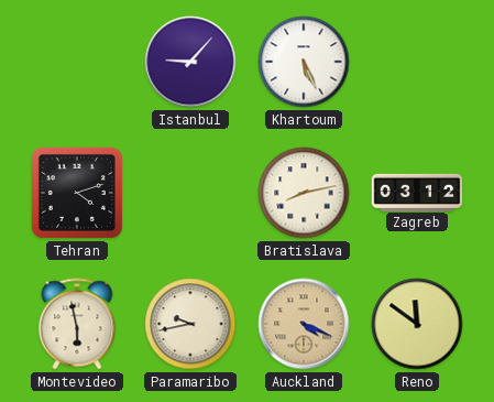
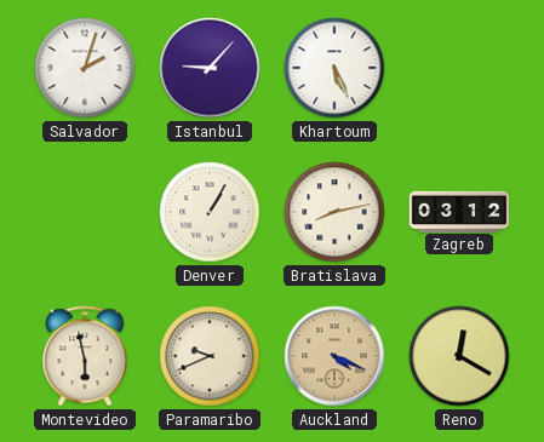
Salvador: none -> 2:03 (85, 68)
Tehran: 4:12 -> none (77, 193)
Denver: none -> 1:05 (210, 212)
Paramaribo: 9:43 -> 9:41 (210, 356)
Reno: 11:51 -> 12:20 (459, 356)
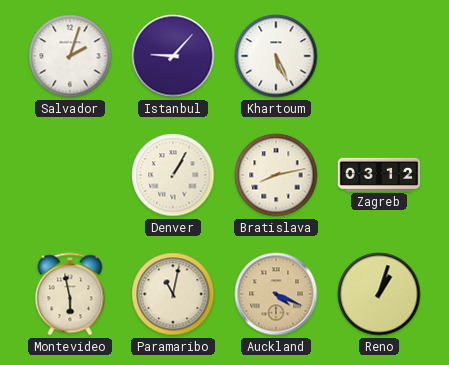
Paramaribo: 9:41 -> 11:02 (173, 294)
Reno: 12:20 -> 1:03 (379, 294)
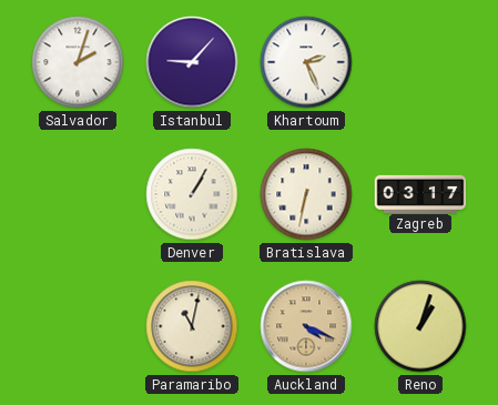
Khartoum: 5:26 -> 2:26 (306, 62)
Bratislava: 8:13 -> 6:32 (306, 194)
Zagreb: 03:12 -> 03:17 (420, 193)
Montevideo: 5:58 -> none (70, 294)
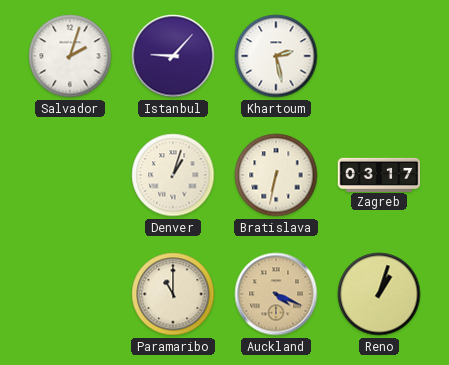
Khartoum: 2:26 -> 2:28 (276, 56)
Denver: 1:05 -> 1:03 (173, 175)
Paramaribo: 11:02 -> 11:00 (173, 294)
